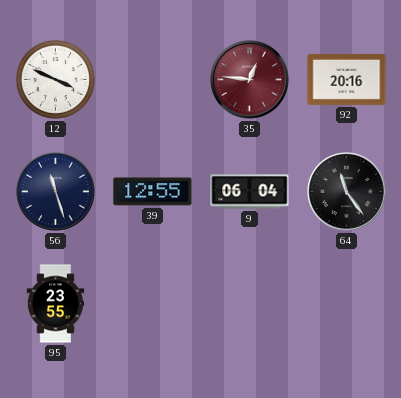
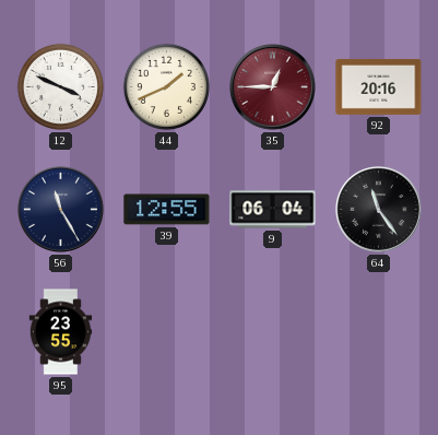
44: none -> 1:41 (166, 86)
35: 12:46 -> 12:45 (273, 87)
56: 11:27 -> 11:25 (61, 210)
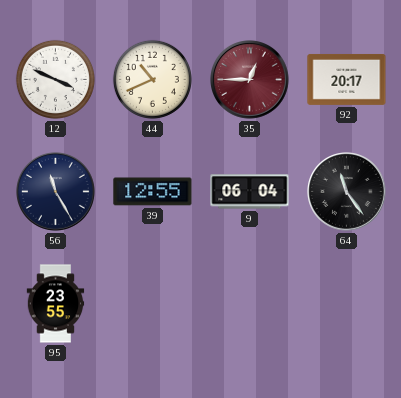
44: 1:41 -> 10:41 (152, 79)
92: 20:16 -> 20:17 (347, 79)
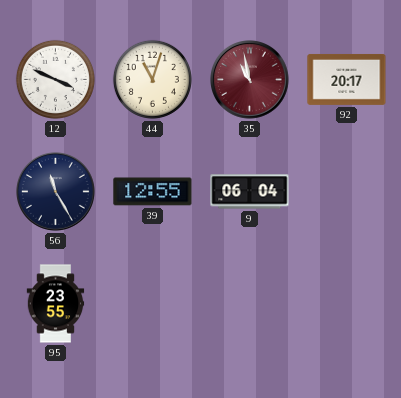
44: 10:41 -> 11:03 (152, 79)
35: 12:45 -> 10:58 (250, 80)
64: 11:24 -> none (347, 192)
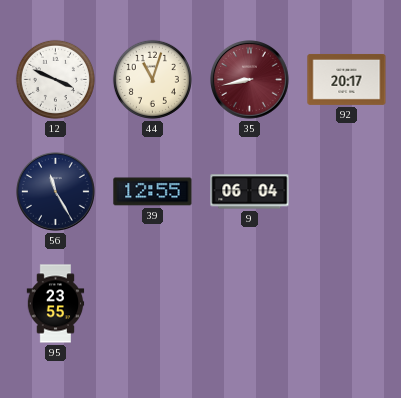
35: 10:58 -> 8:43 (250, 80)
